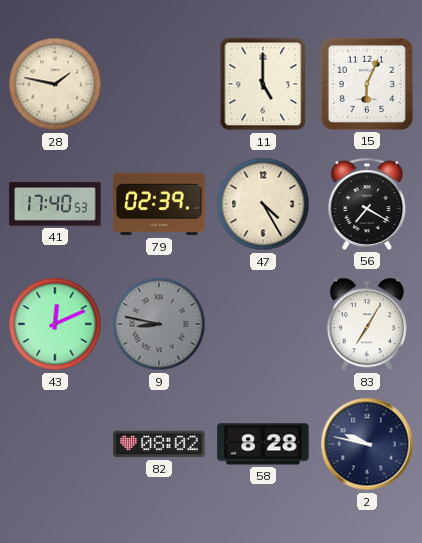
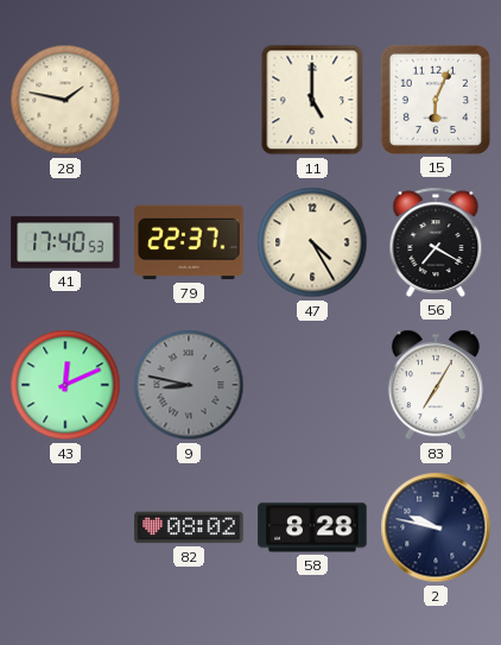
79: 02:39 -> 22:37 (189, 242)
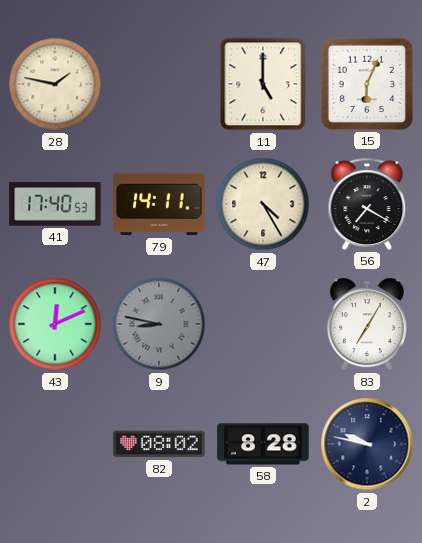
79: 22:37 -> 14:11 (159, 204)
